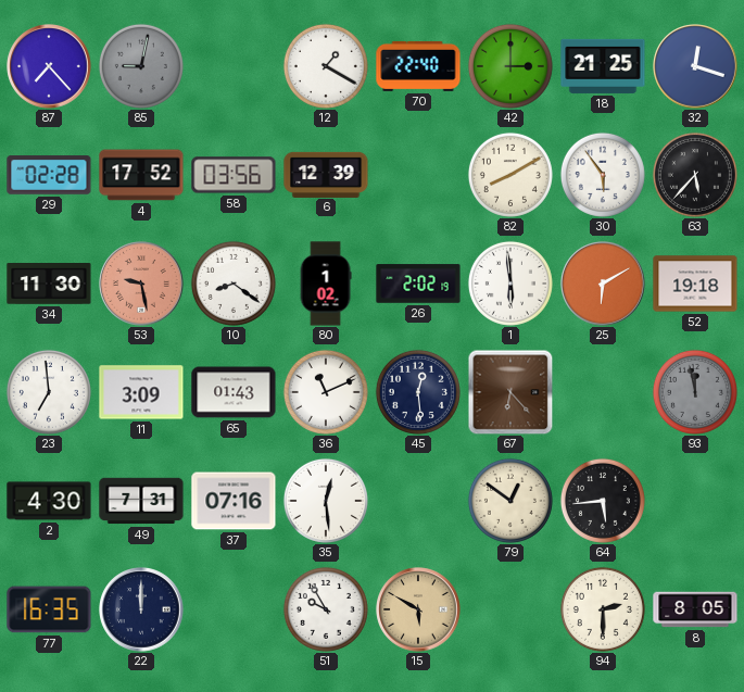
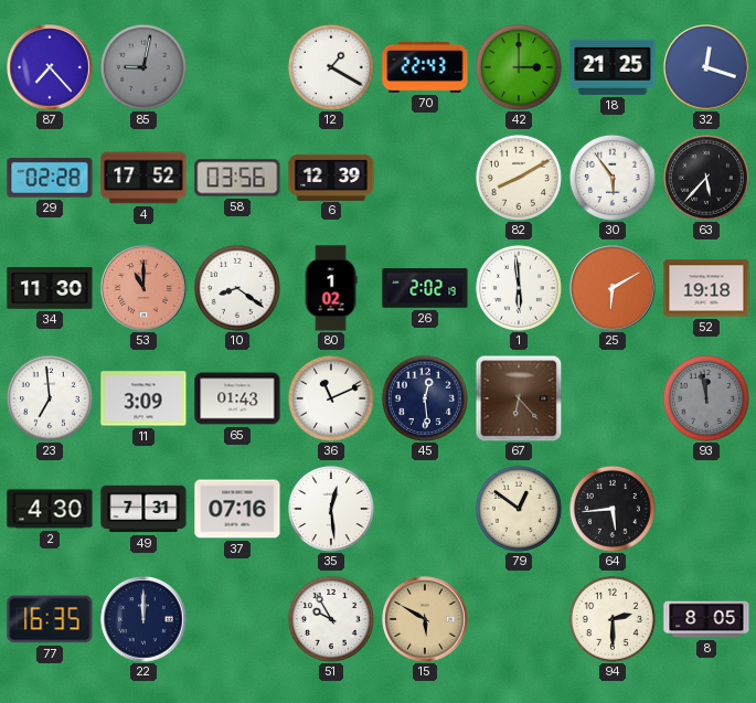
70: 22:40 -> 22:43 (425, 67)
53: 9:28 -> 11:00 (143, 288)
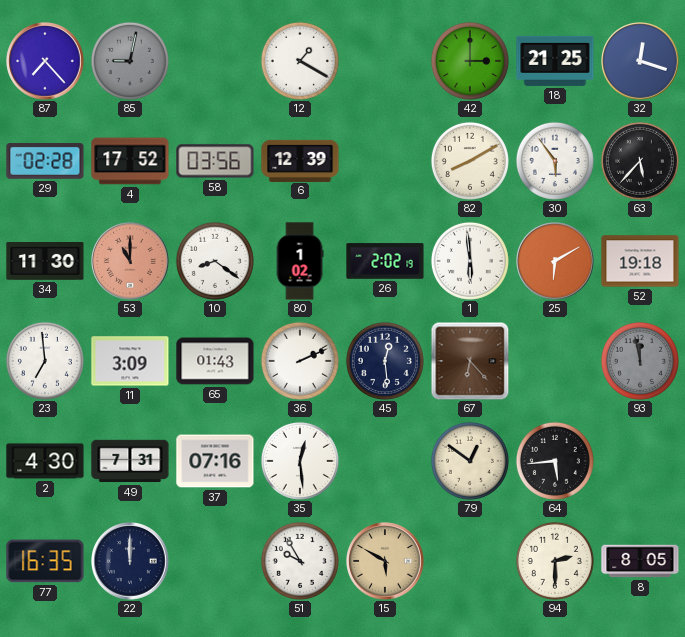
70: 22:43 -> none (425, 67)
36: 11:11 -> 2:11 (300, 361)
